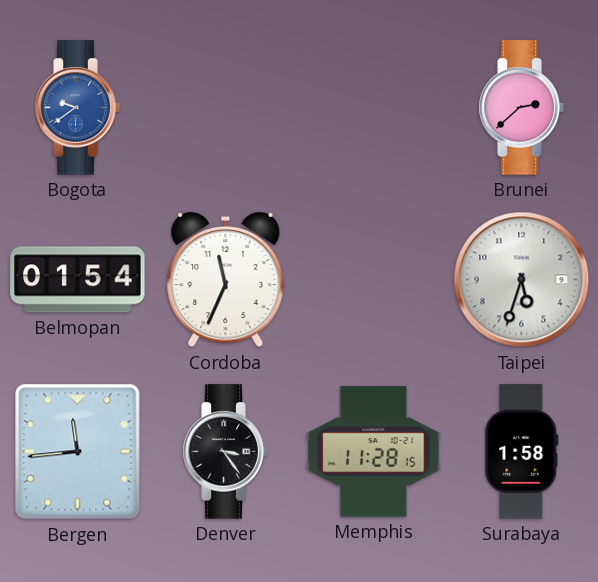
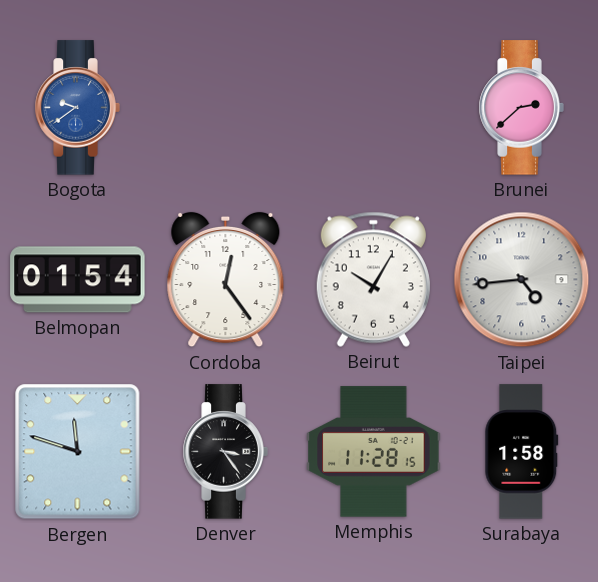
Cordoba: 11:34 -> 12:24 (226, 280)
Beirut: none -> 10:05 (373, 279)
Taipei: 5:33 -> 4:44 (522, 280)
Bergen: 11:44 -> 11:48 (78, 452)
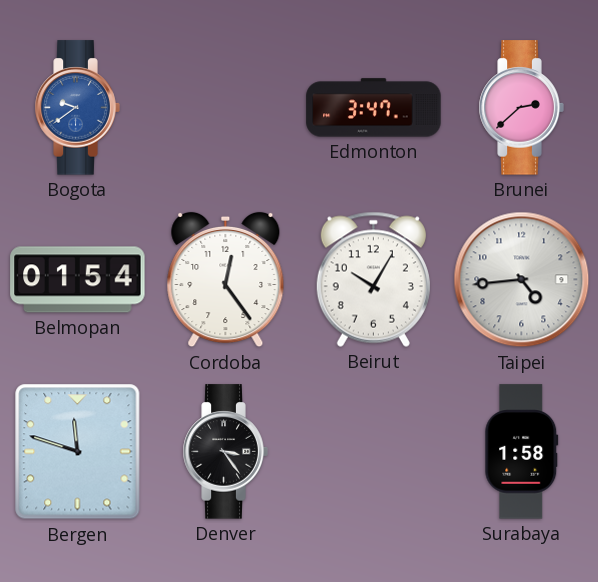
Edmonton: none -> 3:47 (374, 108)
Memphis: 11:28 -> none (374, 452)
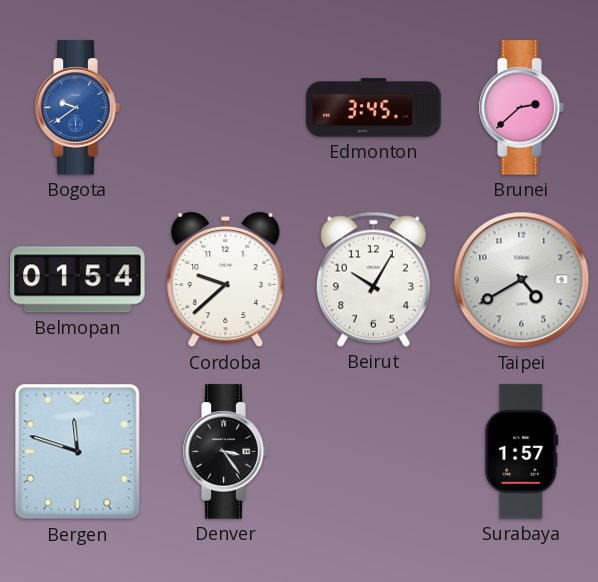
Edmonton: 3:47 -> 3:45 (374, 108)
Cordoba: 12:24 -> 9:38 (226, 280)
Taipei: 4:44 -> 4:40 (522, 280)
Surabaya: 1:58 -> 1:57 (522, 452)
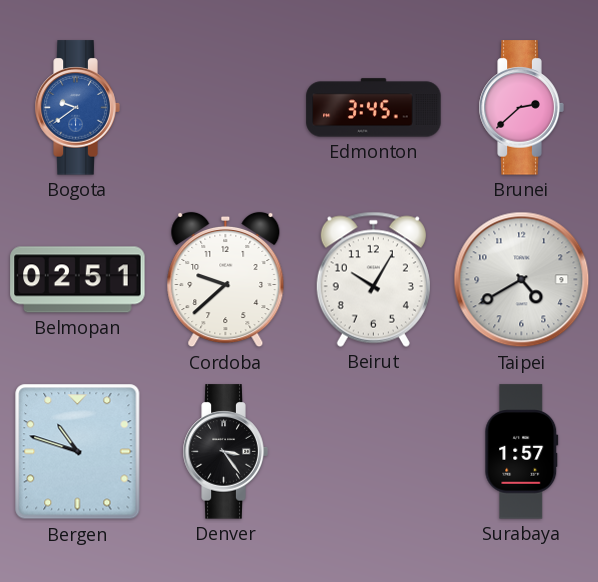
Belmopan: 01:54 -> 02:51 (78, 280)
Bergen: 11:48 -> 10:48 (78, 452)
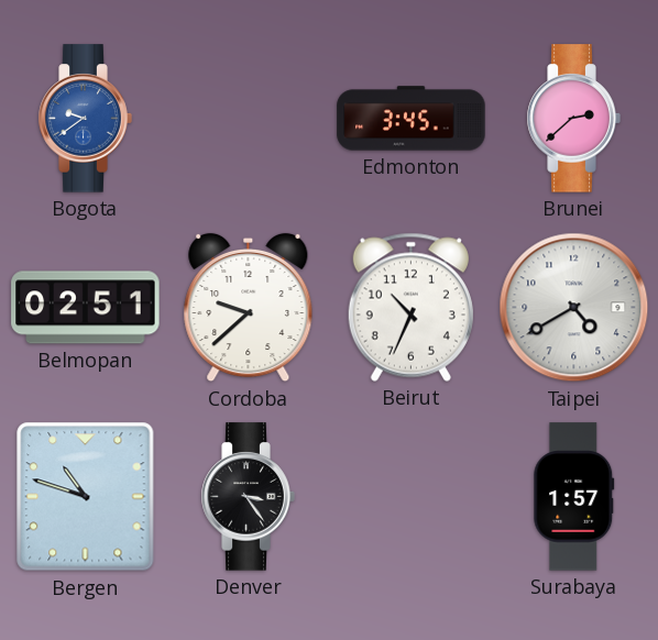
Beirut: 10:05 -> 10:34 (410, 307)
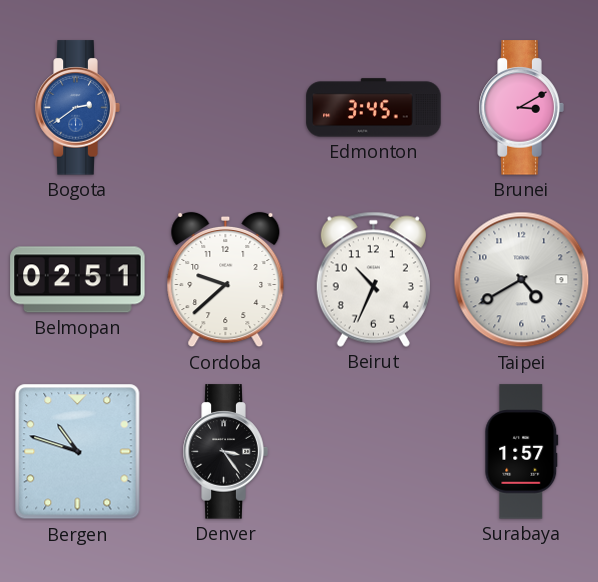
Bogota: 9:39 -> 2:39 (77, 108)
Brunei: 2:38 -> 3:10 (521, 108)
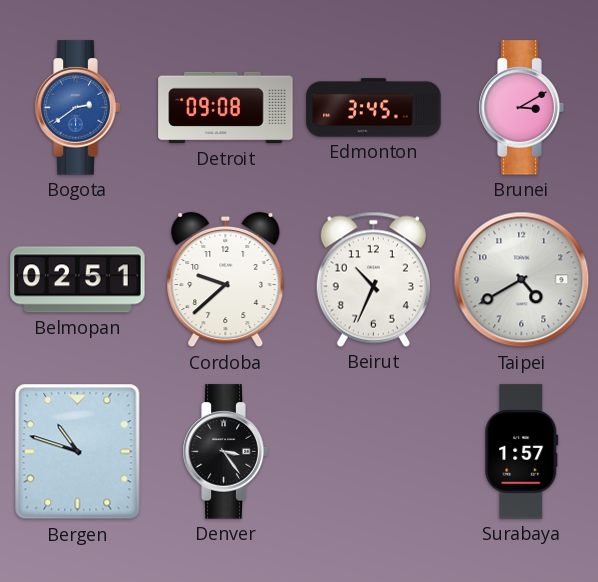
Detroit: none -> 09:08 (226, 108)
